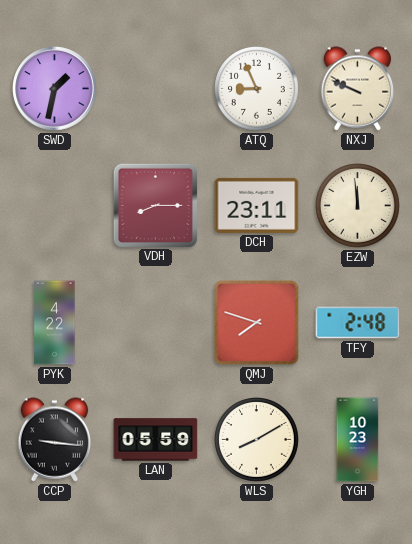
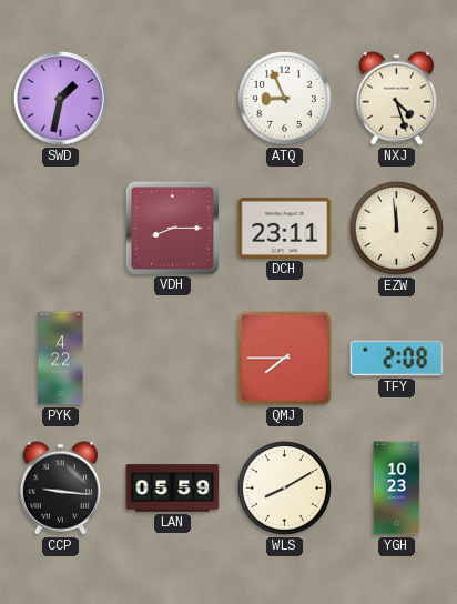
NXJ: 9:49 -> 4:27 (397, 99)
QMJ: 7:48 -> 7:45 (285, 359)
TFY: 2:48 -> 2:08 (397, 359)
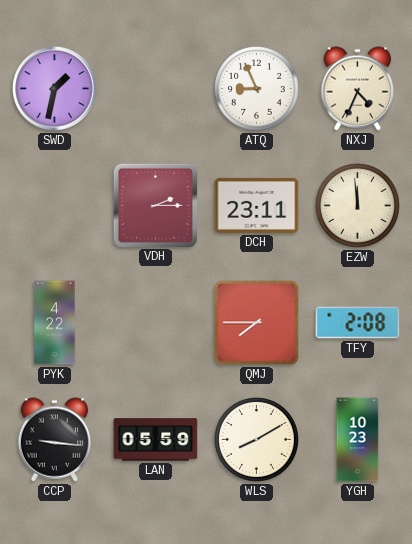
NXJ: 4:27 -> 4:34 (358, 89)
VDH: 8:15 -> 2:15 (155, 205)
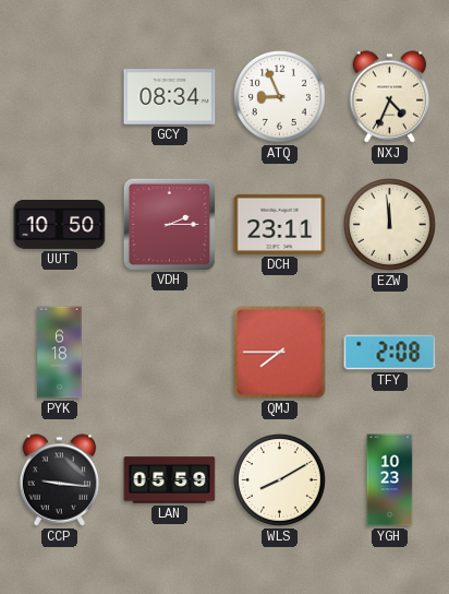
SWD: 1:32 -> none (55, 89)
GCY: none -> 08:34 (170, 97)
UUT: none -> 10:50 (60, 225)
PYK: 4:22 -> 6:18 (60, 353)
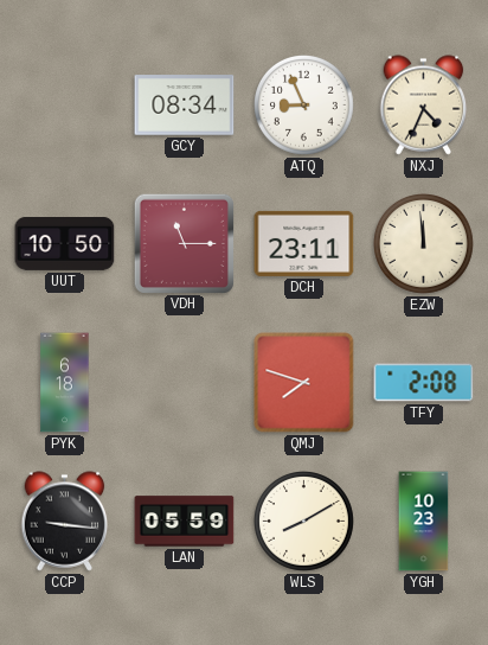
VDH: 2:15 -> 11:15 (184, 243)
QMJ: 7:45 -> 7:48 (304, 383)
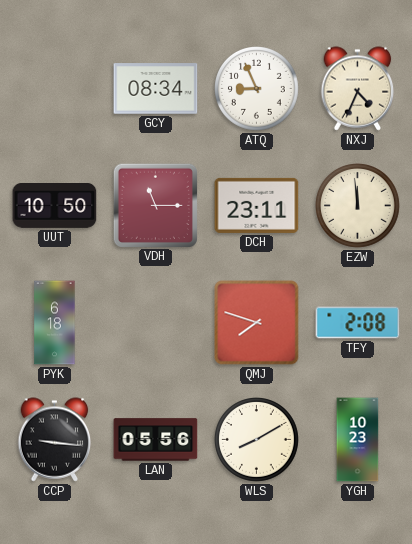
LAN: 05:59 -> 05:56 (156, 440)
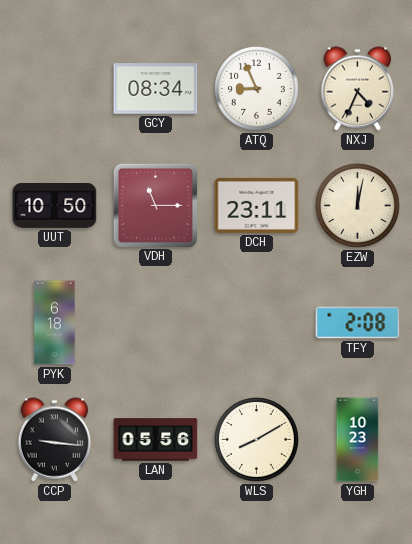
EZW: 11:59 -> 12:02 (358, 206)
QMJ: 7:48 -> none (257, 323)
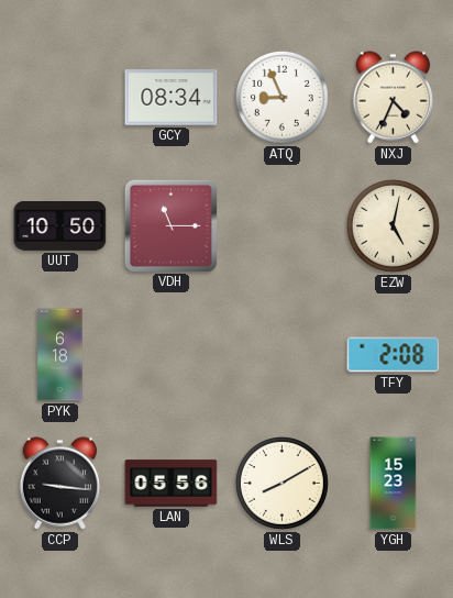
DCH: 23:11 -> none (257, 205)
EZW: 12:02 -> 5:02 (394, 226)
YGH: 10:23 -> 15:23 (394, 484)
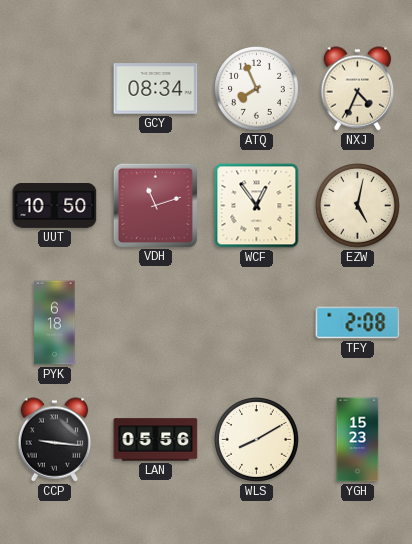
ATQ: 8:56 -> 7:56 (257, 89)
VDH: 11:15 -> 11:12 (155, 205)
WCF: none -> 12:54 (257, 206)
